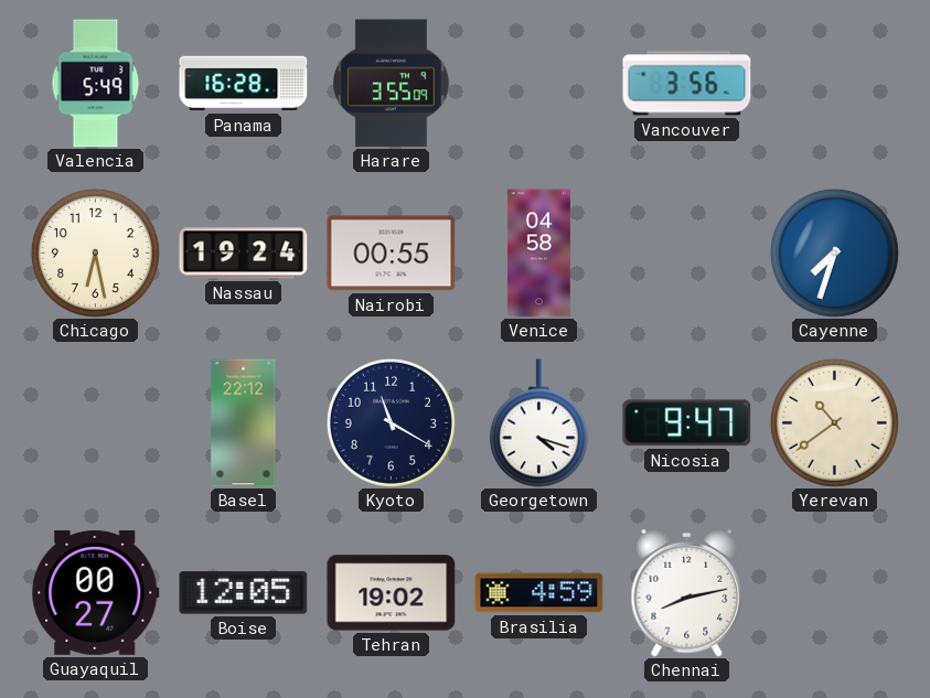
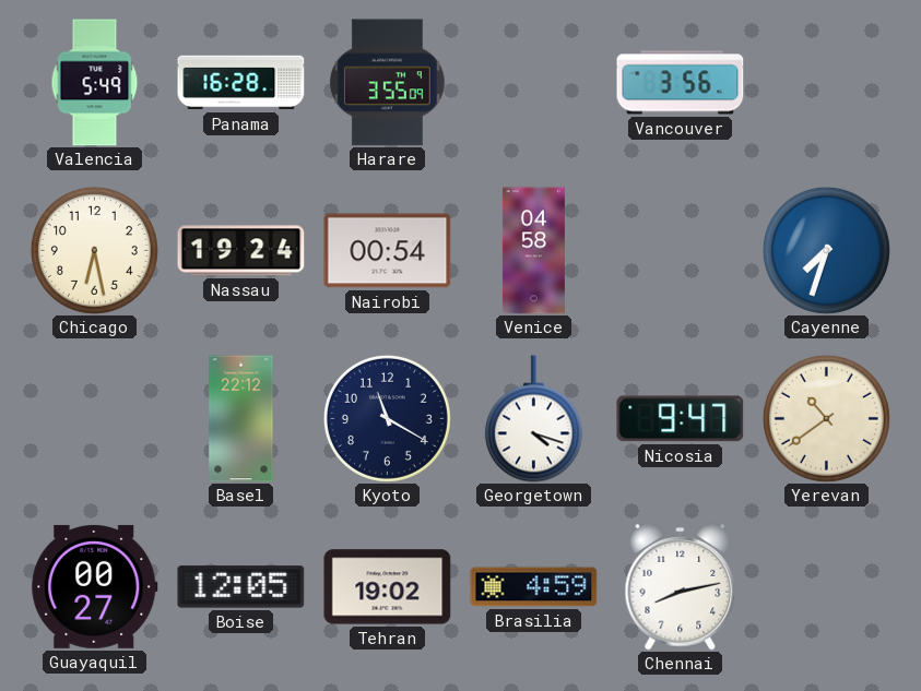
Nairobi: 00:55 -> 00:54 (388, 251)
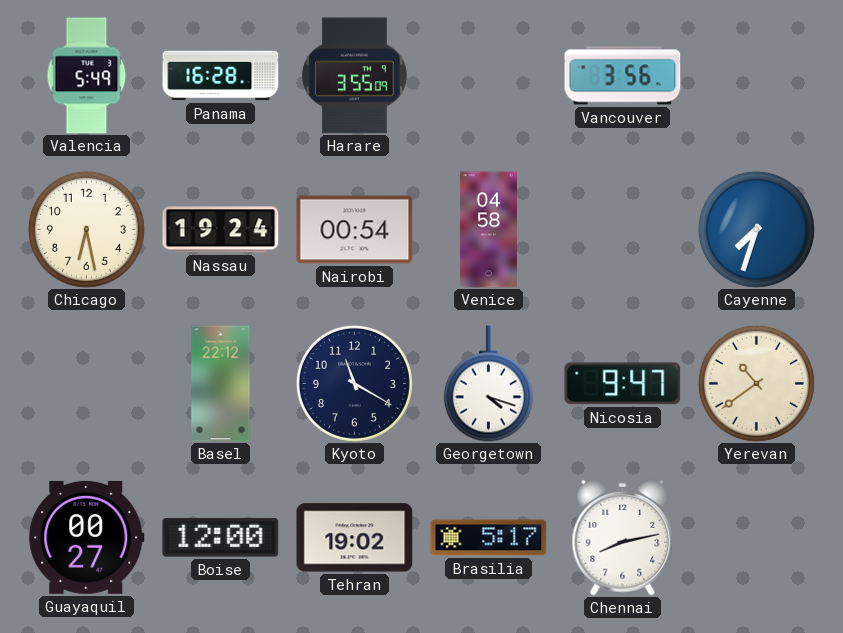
Boise: 12:05 -> 12:00 (221, 538)
Brasilia: 4:59 -> 5:17 (489, 538)
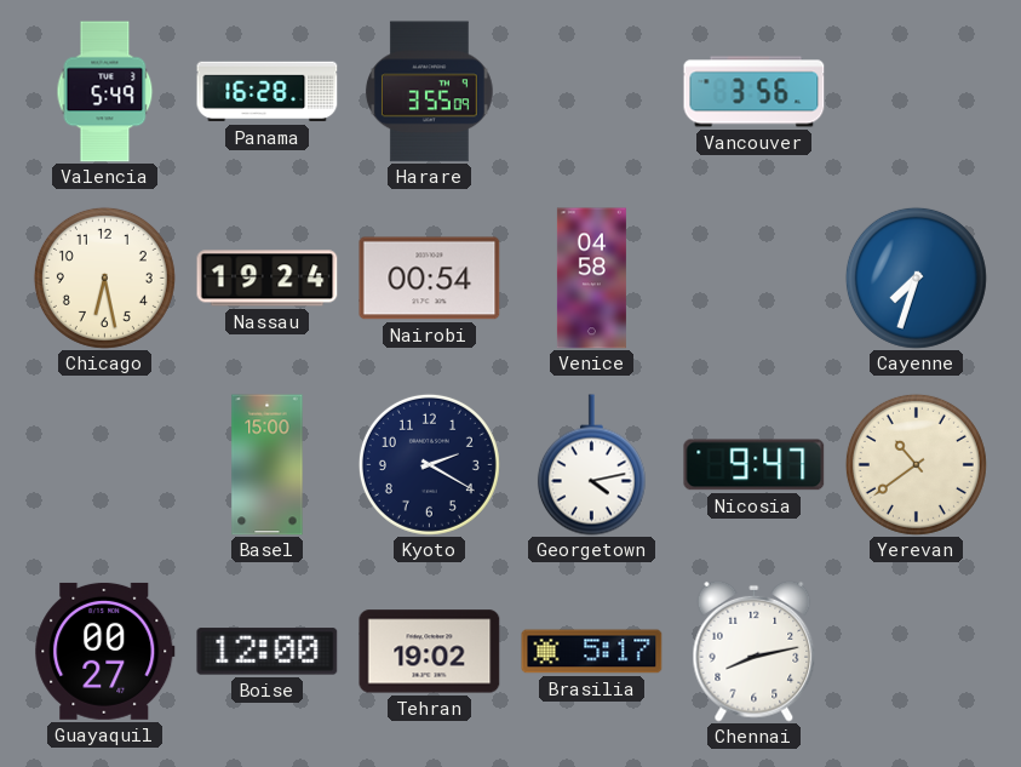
Basel: 22:12 -> 15:00 (268, 465)
Kyoto: 11:20 -> 2:20 (429, 464)
Georgetown: 4:18 -> 4:13 (591, 465)
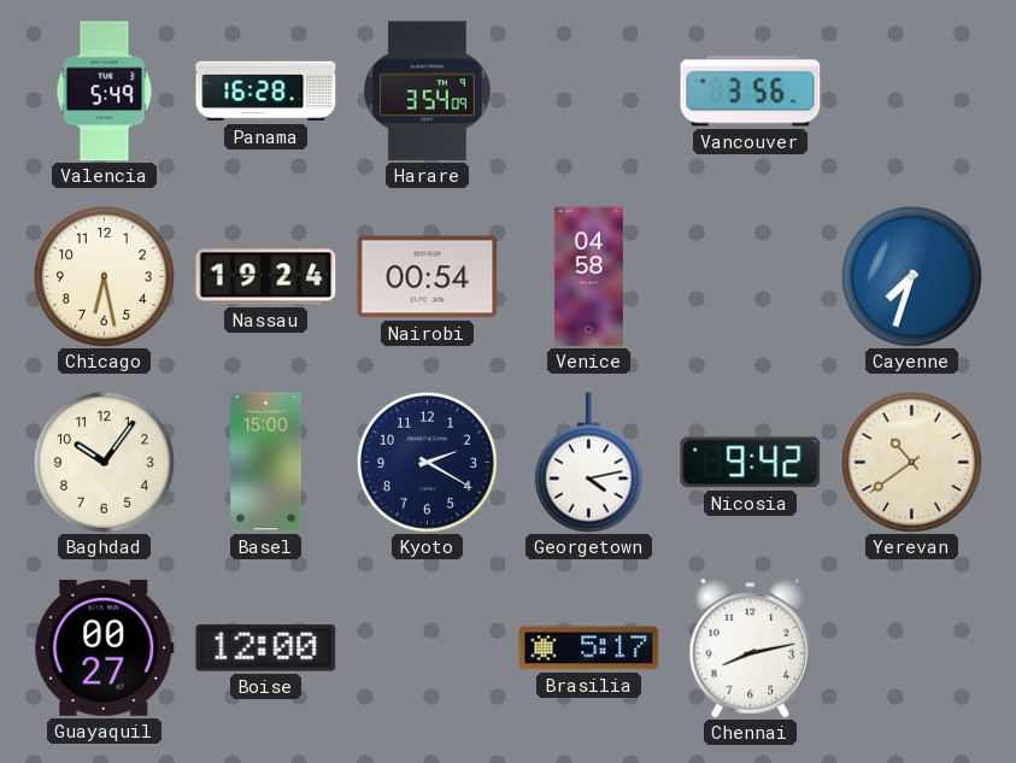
Harare: 3:55 -> 3:54 (427, 92)
Baghdad: none -> 10:06 (104, 462)
Nicosia: 9:47 -> 9:42 (751, 463)
Tehran: 19:02 -> none (430, 652)
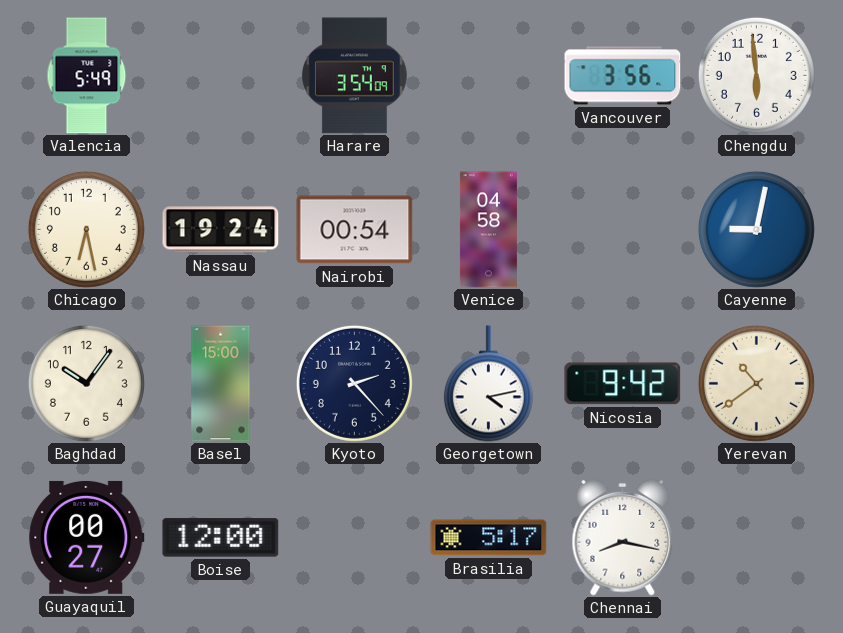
Panama: 16:28 -> none (266, 92)
Chengdu: none -> 5:59 (756, 75)
Cayenne: 7:33 -> 9:02 (756, 229)
Kyoto: 2:20 -> 2:23 (354, 383)
Chennai: 8:13 -> 8:17 (623, 537)
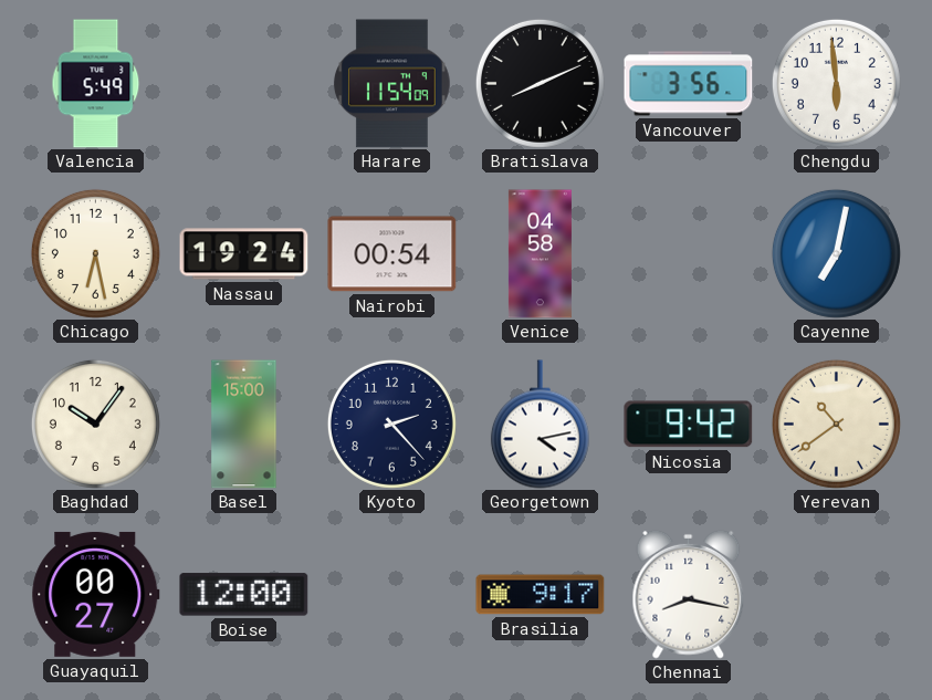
Harare: 3:54 -> 11:54 (391, 84)
Bratislava: none -> 8:11 (540, 83)
Cayenne: 9:02 -> 7:02 (836, 253)
Brasilia: 5:17 -> 9:17 (541, 595)
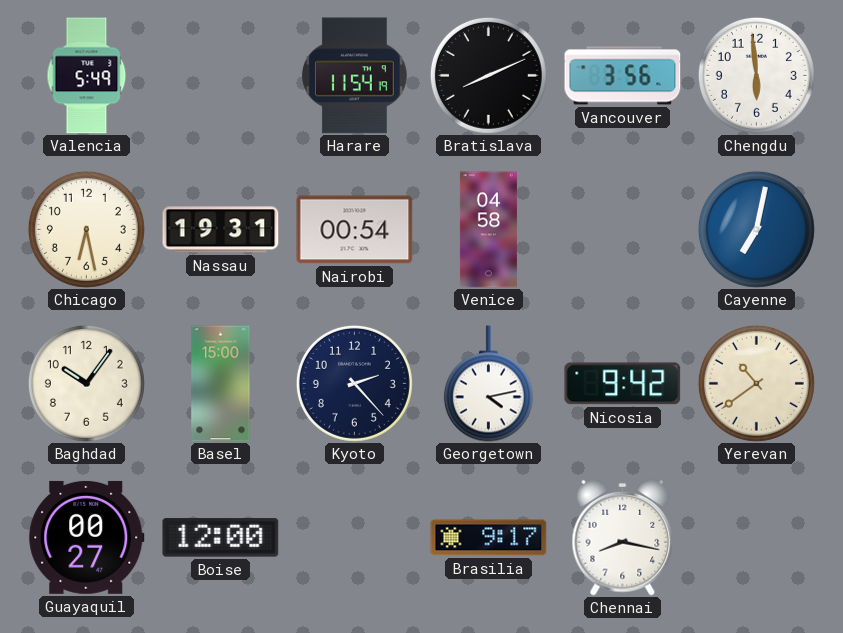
Harare: 11:54:09 -> 11:54:19 (354, 76)
Nassau: 19:24 -> 19:31 (221, 230)
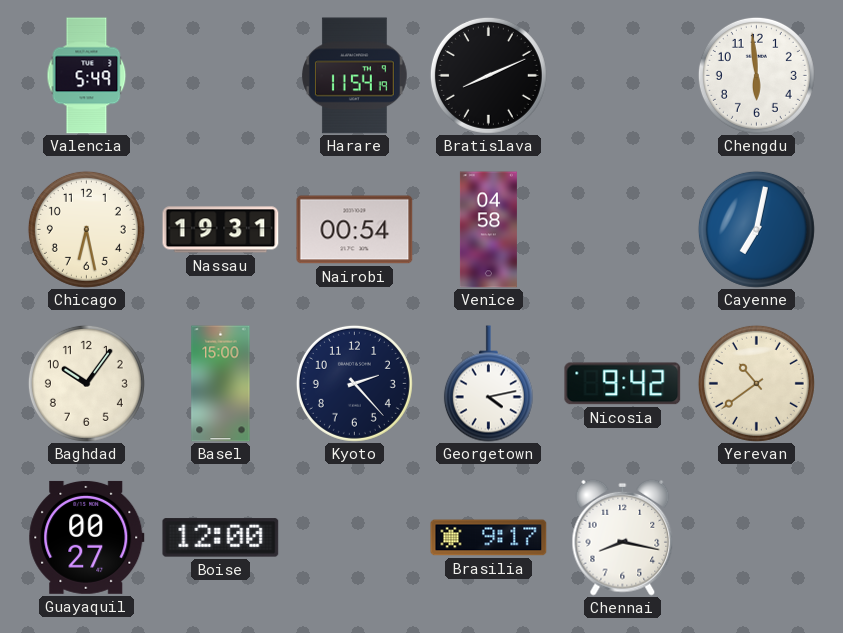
Vancouver: 3:56 -> none (623, 76)
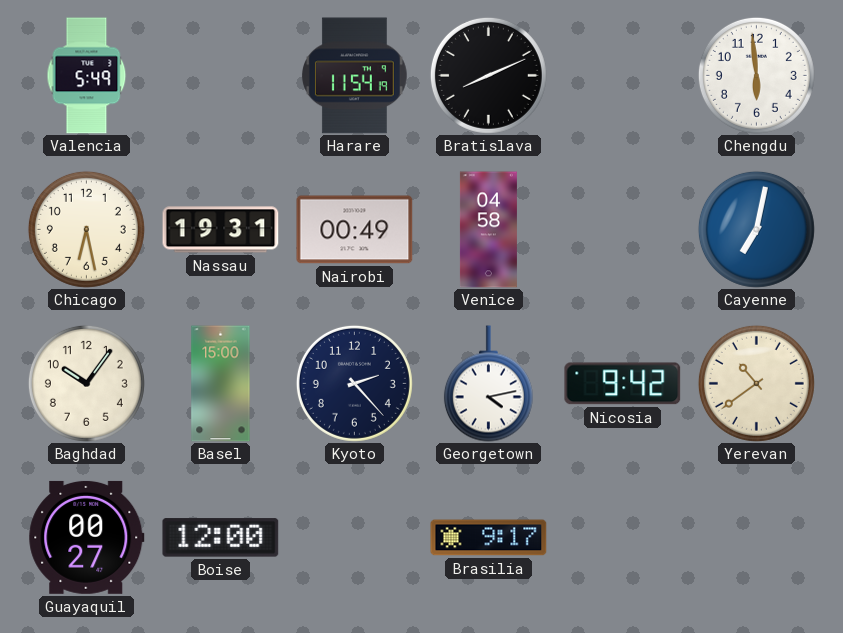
Nairobi: 00:54 -> 00:49 (355, 230)
Chennai: 8:17 -> none (623, 537)
